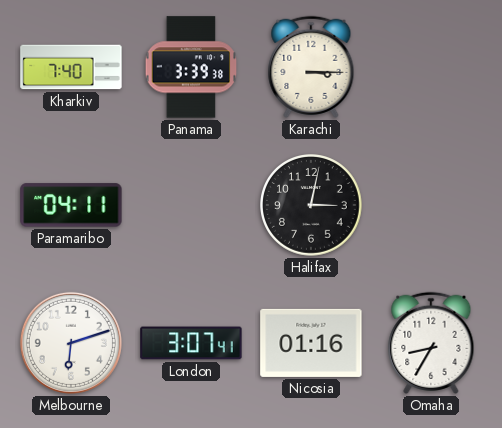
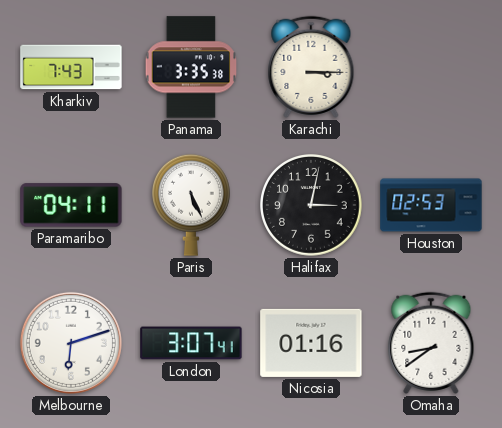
Kharkiv: 7:40 -> 7:43 (71, 67)
Panama: 3:39 -> 3:35 (191, 67)
Paris: none -> 5:26 (191, 205)
Houston: none -> 02:53 (431, 205)
Omaha: 8:35 -> 8:39 (431, 343)
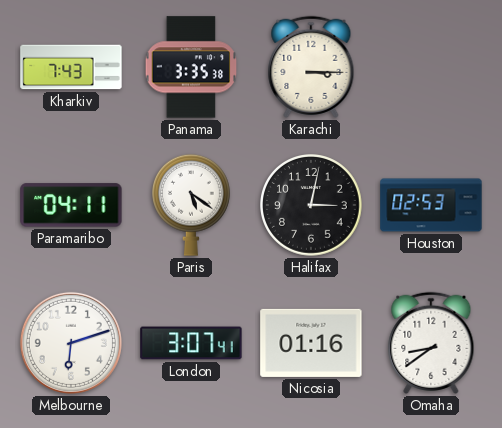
Paris: 5:26 -> 5:21 (191, 205)
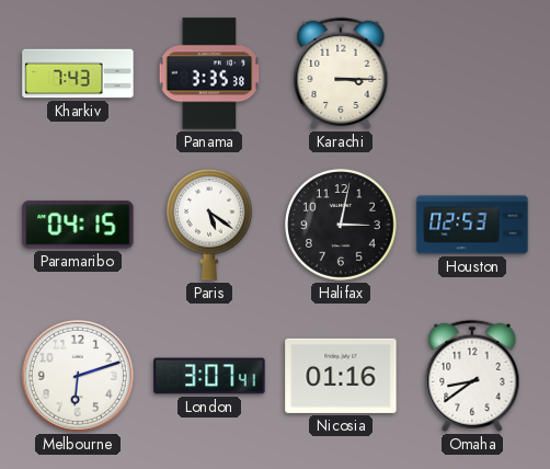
Paramaribo: 04:11 -> 04:15 (78, 225)
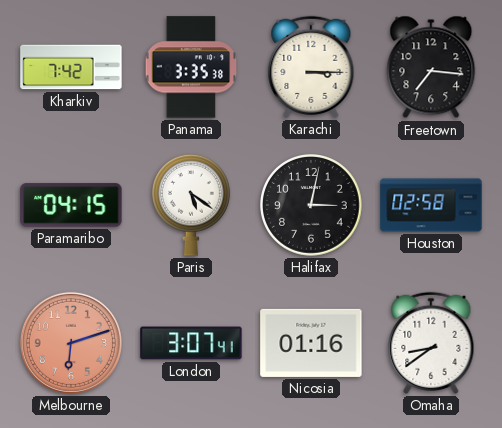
Kharkiv: 7:43 -> 7:42 (71, 67)
Freetown: none -> 7:16 (431, 67)
Houston: 02:53 -> 02:58 (431, 205)
Melbourne dial: white -> salmon (71, 343)
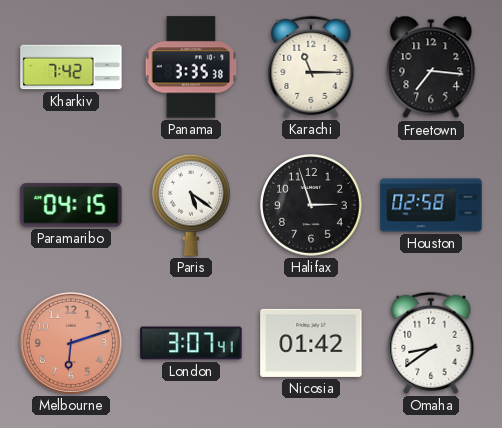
Karachi: 3:15 -> 11:15 (311, 67)
Halifax: 3:02 -> 2:57 (312, 206)
Nicosia: 01:16 -> 01:42 (311, 343)
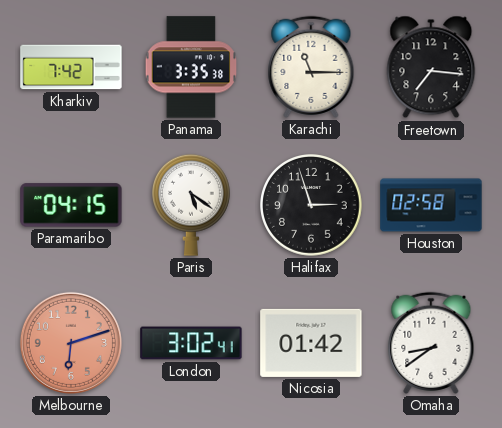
London: 3:07 -> 3:02 (191, 343)
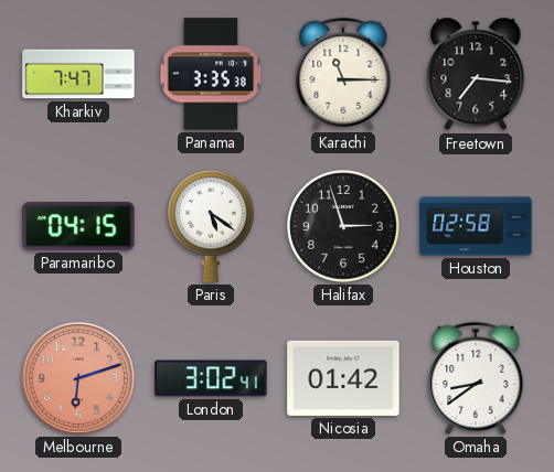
Kharkiv: 7:42 -> 7:47 (78, 74)
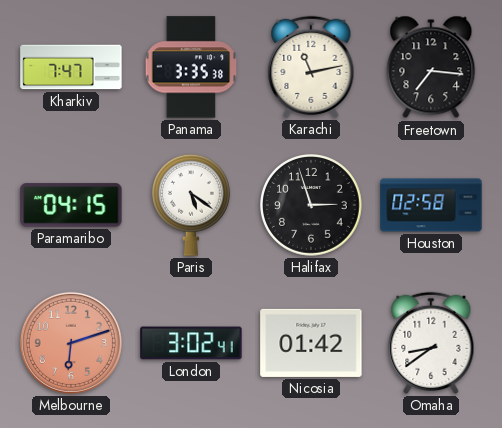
Karachi: 11:15 -> 11:13 (311, 67)
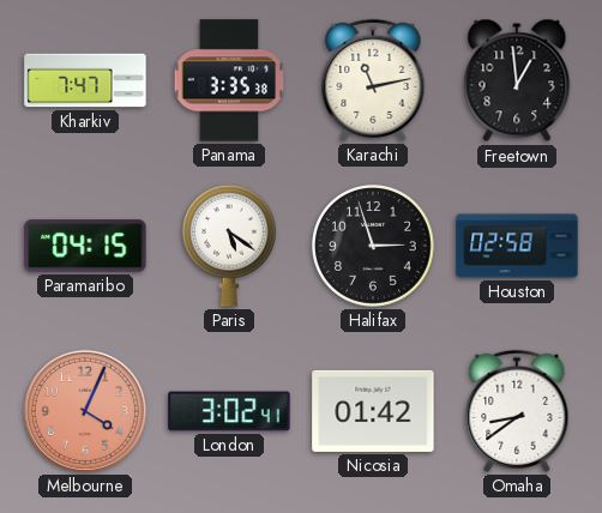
Freetown: 7:16 -> 12:59 (517, 80)
Melbourne: 6:12 -> 4:04 (85, 411)
